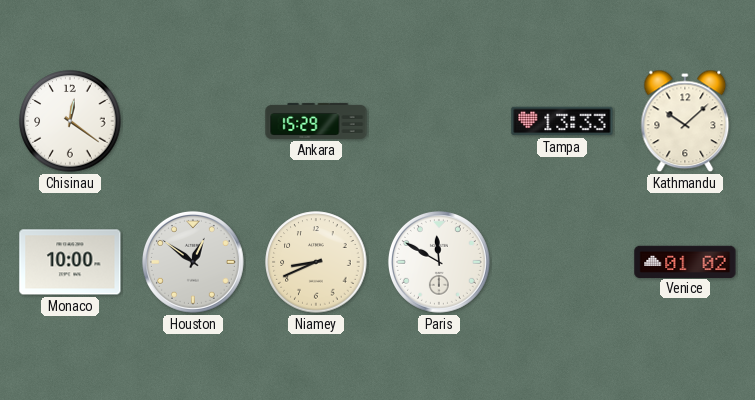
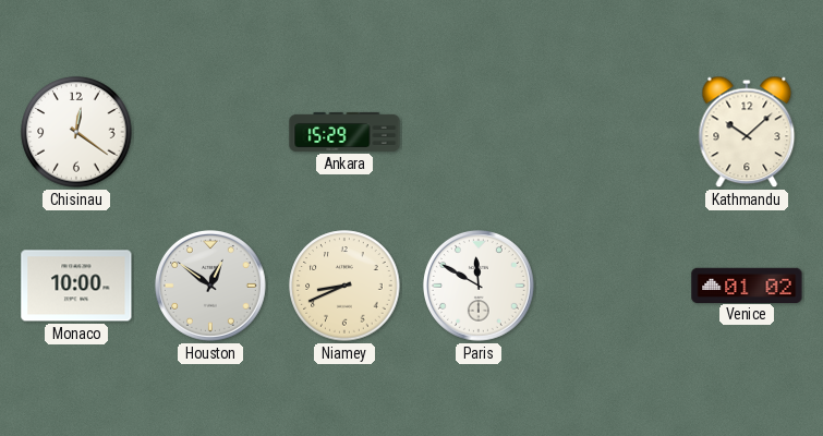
Tampa: 13:33 -> none (562, 121)
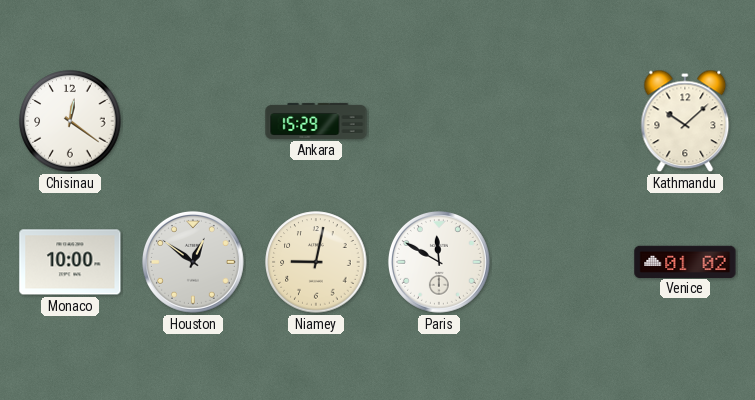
Niamey: 8:41 -> 9:02 (316, 262)
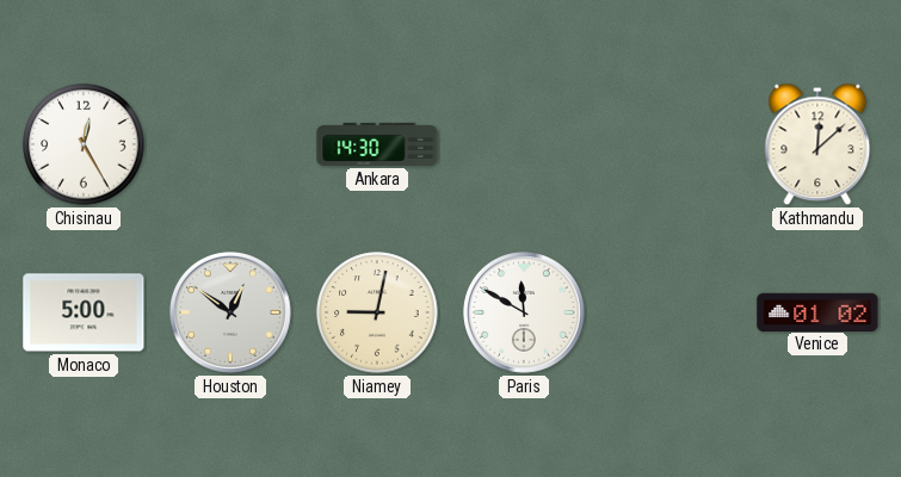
Chisinau: 12:21 -> 12:25 (84, 144)
Ankara: 15:29 -> 14:30 (377, 144)
Kathmandu: 10:08 -> 12:08 (817, 144)
Monaco: 10:00 -> 5:00 (84, 312)
